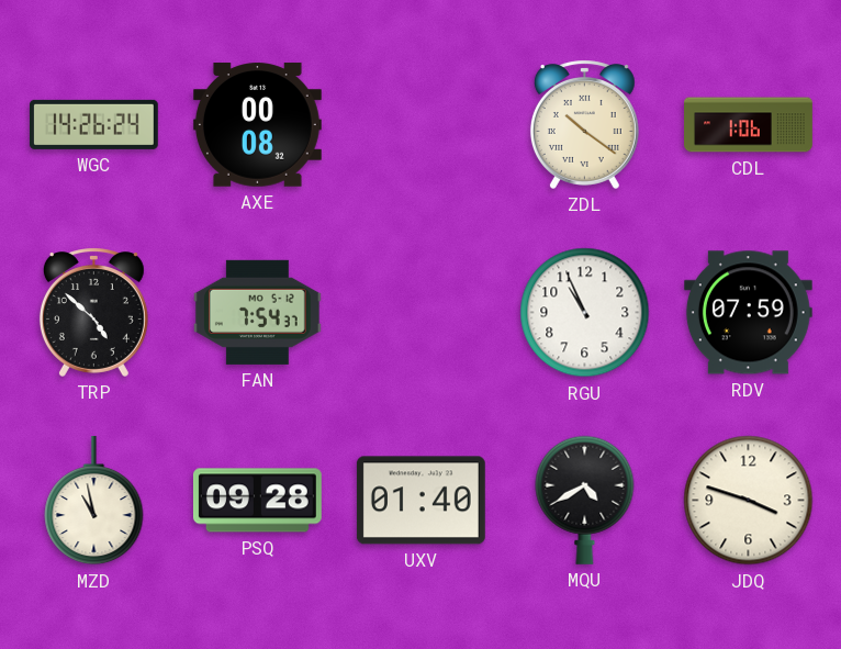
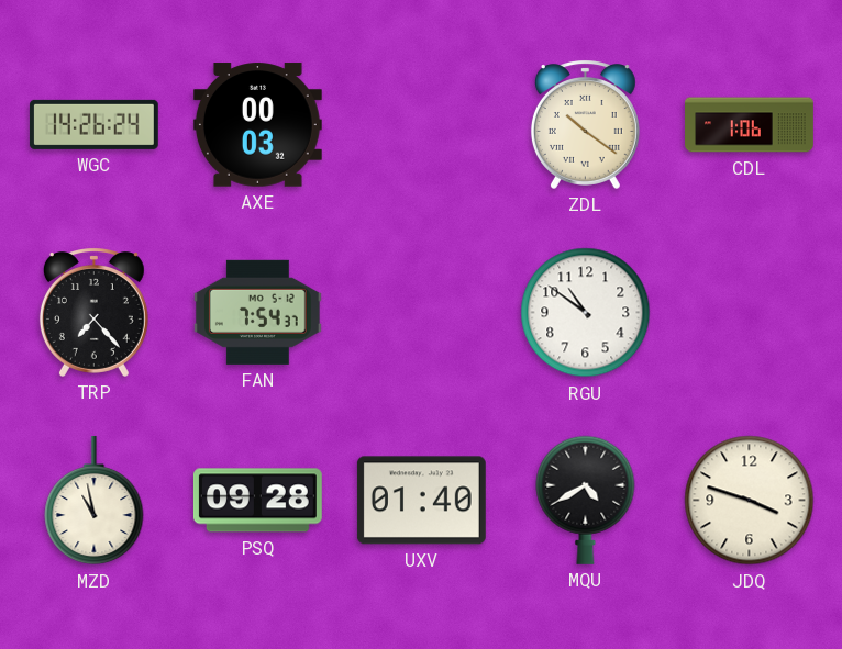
AXE: 00:08 -> 00:03 (257, 125)
TRP: 4:52 -> 7:23 (93, 312)
RGU: 10:56 -> 10:51 (586, 313)
RDV: 07:59 -> none (748, 313)
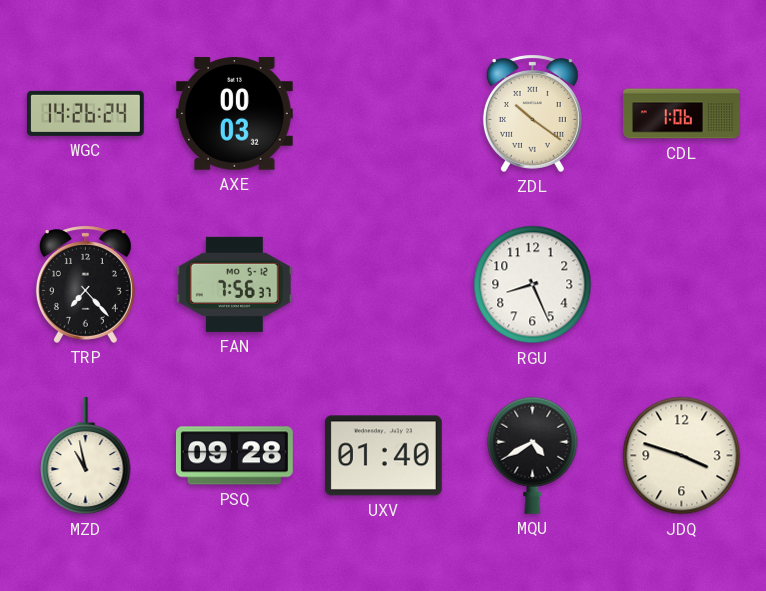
FAN: 7:54 -> 7:56 (234, 284)
RGU: 10:51 -> 8:26 (533, 285)
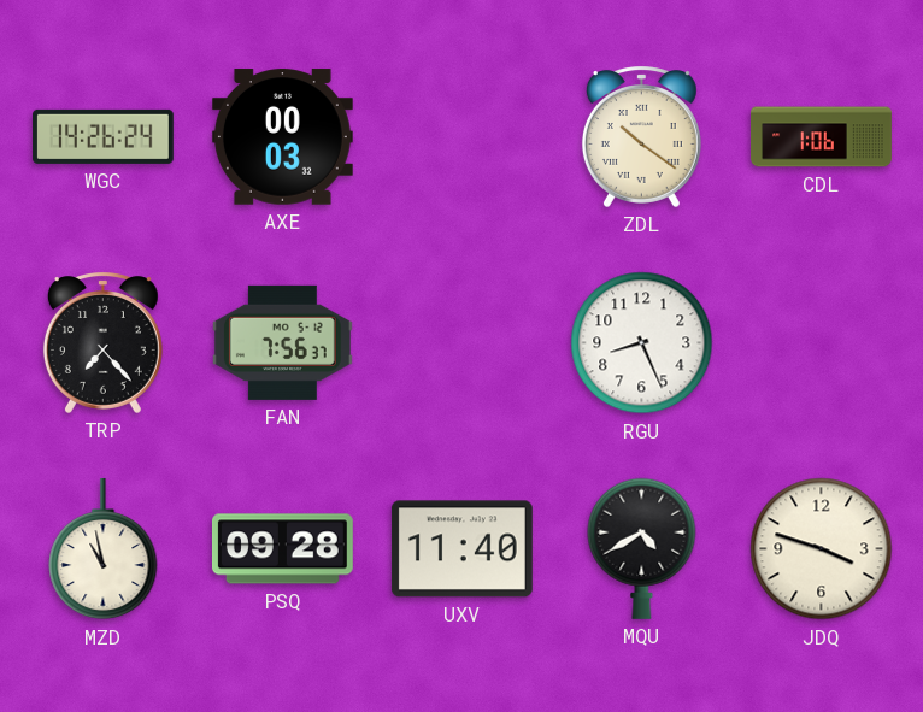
UXV: 01:40 -> 11:40 (461, 549)
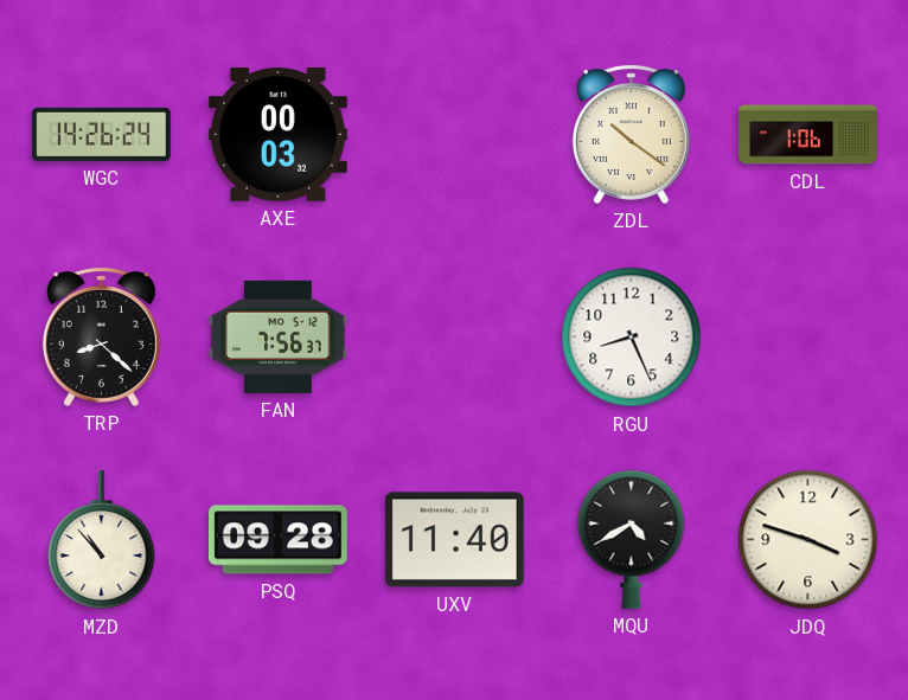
TRP: 7:23 -> 8:22 (101, 336)
MZD: 10:58 -> 10:53 (102, 540)
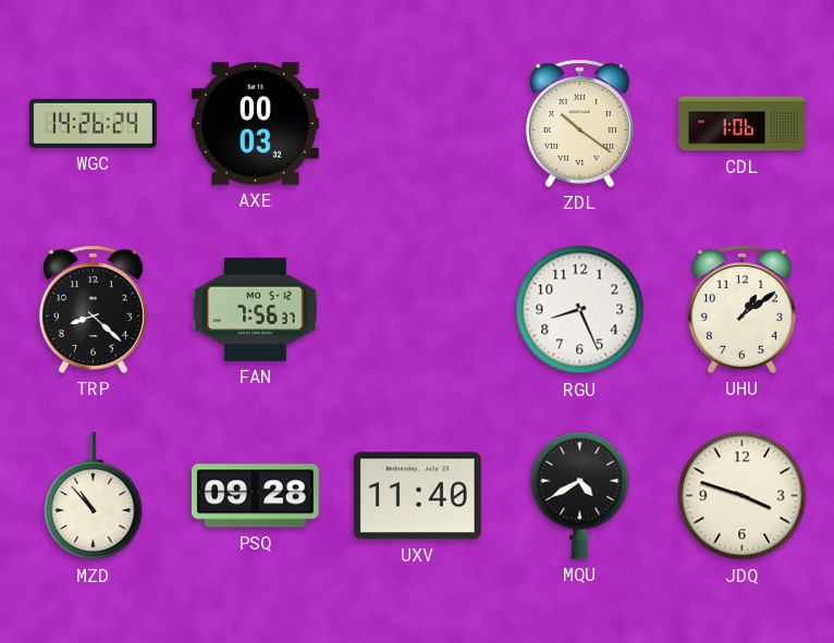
UHU: none -> 1:09 (741, 309)
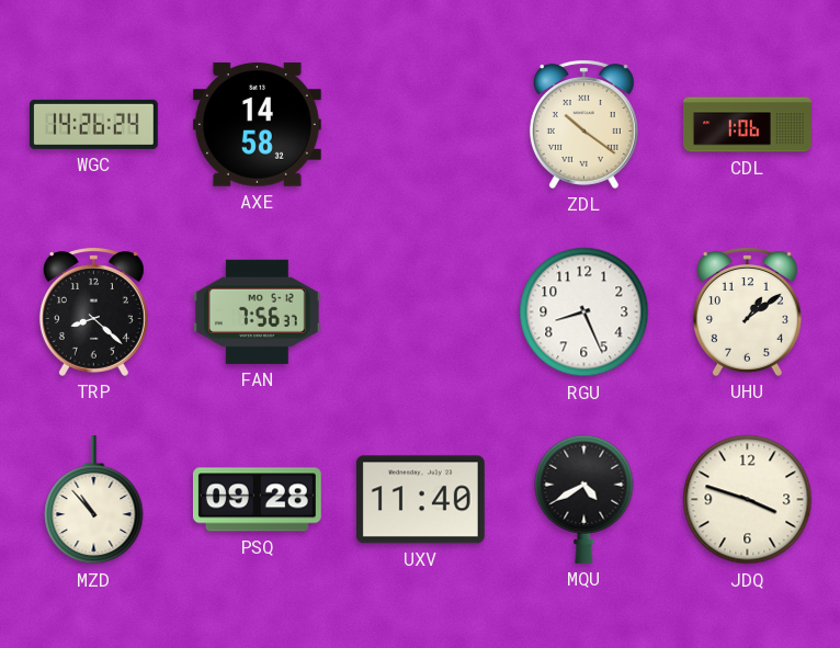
AXE: 00:03 -> 14:58 (257, 125)
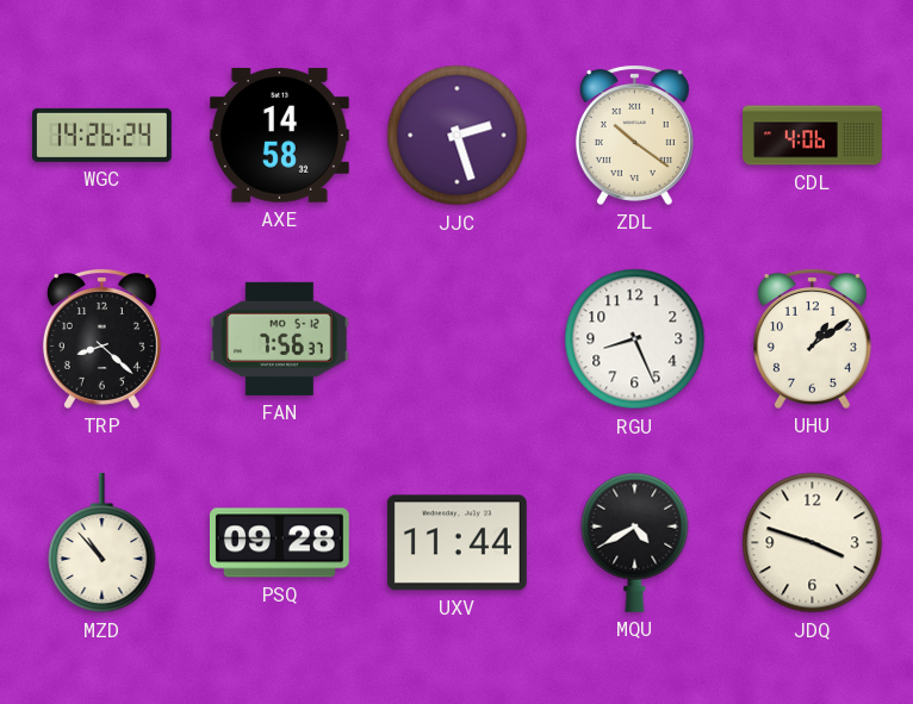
JJC: none -> 2:27 (458, 136)
CDL: 1:06 -> 4:06 (813, 136)
UXV: 11:40 -> 11:44 (456, 543)
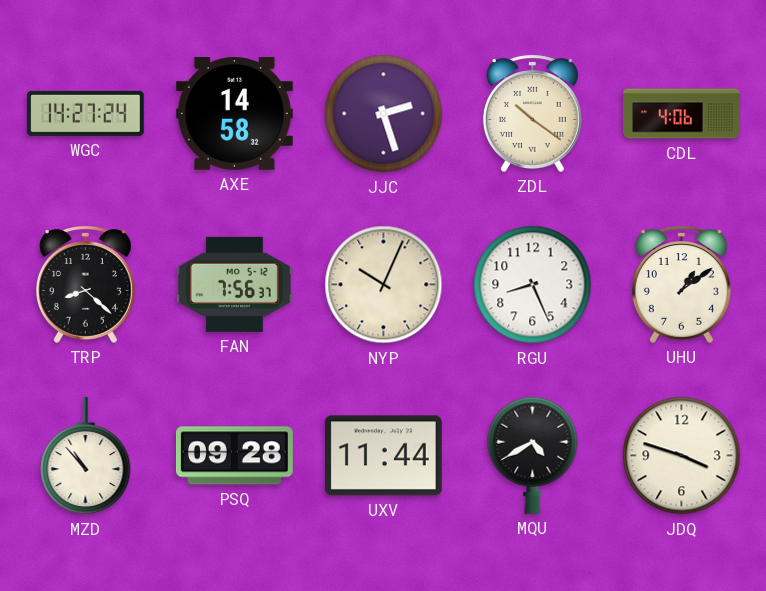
WGC: 14:26 -> 14:27 (85, 113)
NYP: none -> 10:04 (384, 285)
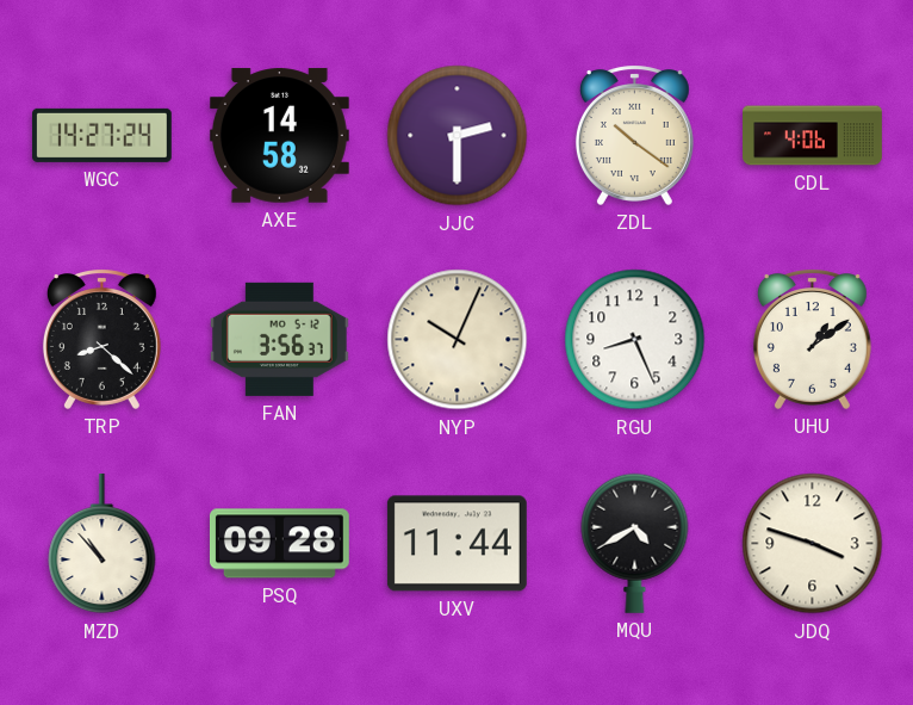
JJC: 2:27 -> 2:30 (458, 136)
FAN: 7:56 -> 3:56 (279, 339)
